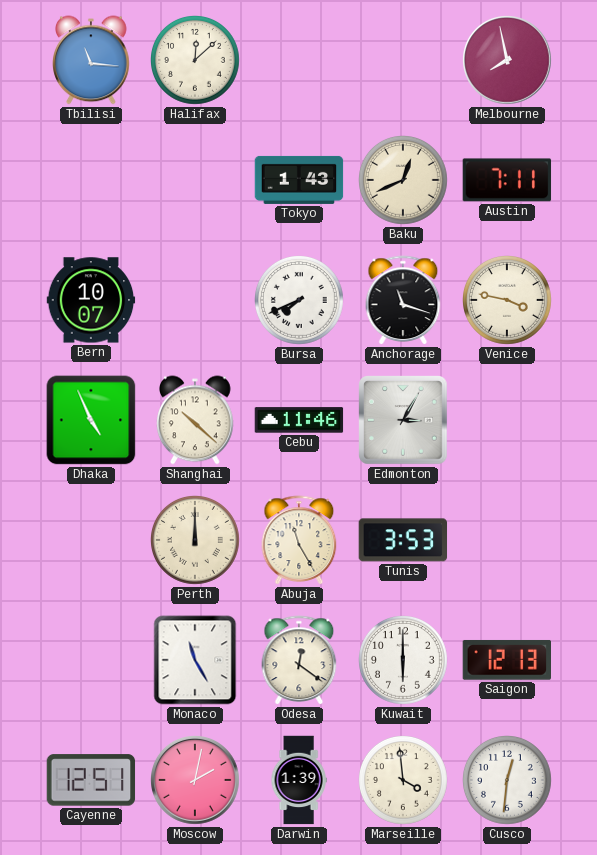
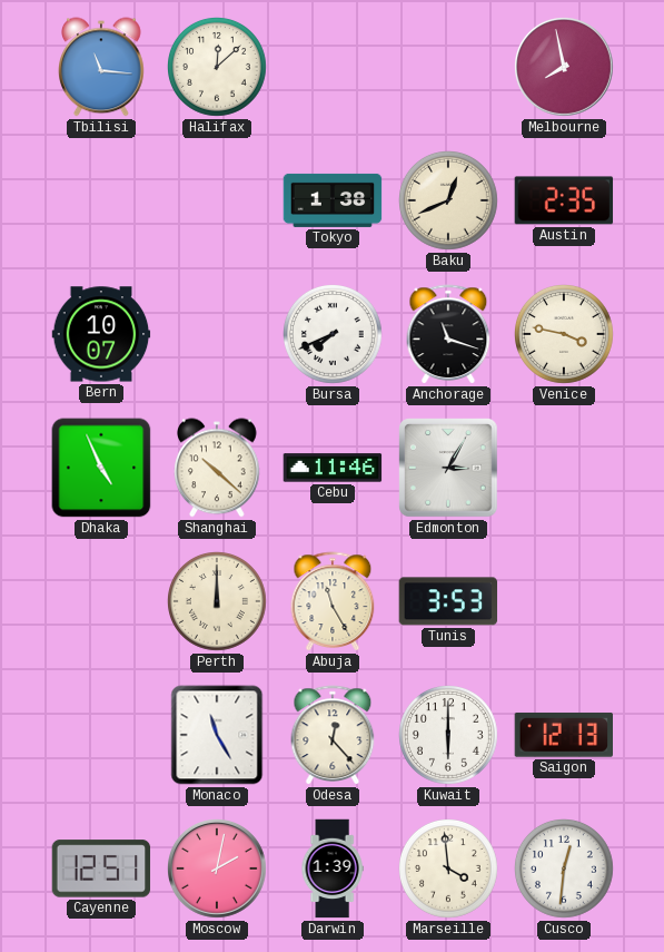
Tokyo: 1:43 -> 1:38 (333, 200)
Austin: 7:11 -> 2:35 (564, 200)
Odesa: 12:21 -> 12:23 (333, 735)
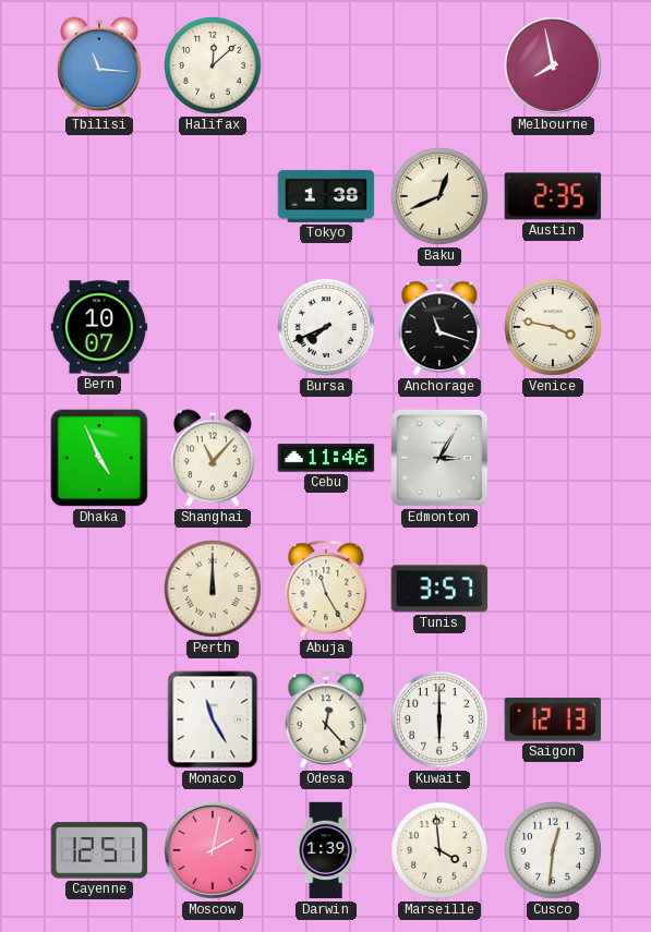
Shanghai: 10:22 -> 11:07 (214, 458)
Tunis: 3:53 -> 3:57 (439, 589)
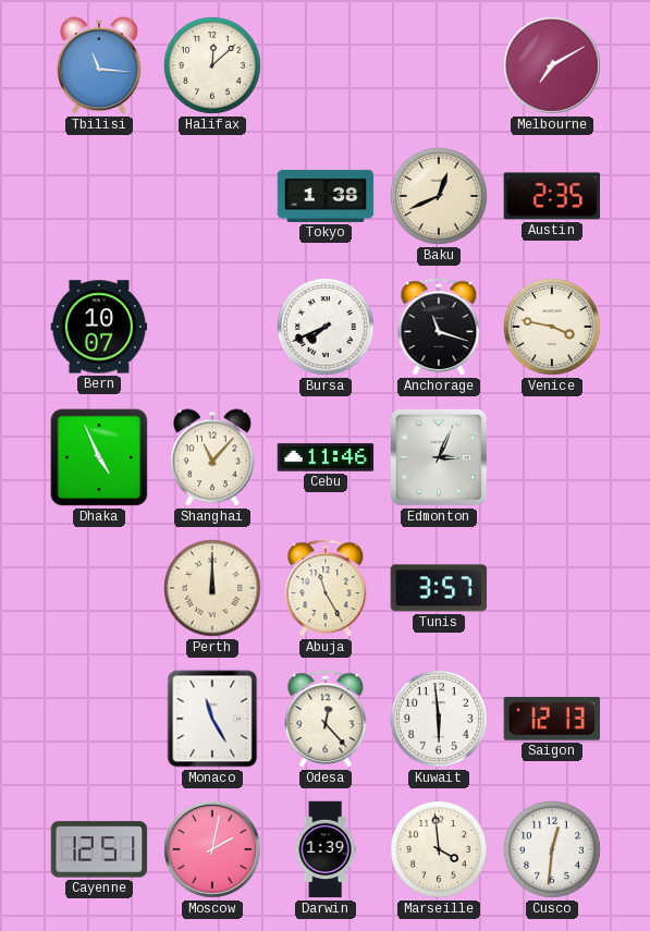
Melbourne: 7:58 -> 7:10 (553, 66)
Edmonton: 3:05 -> 3:04 (439, 457)
Kuwait: 6:00 -> 5:59 (440, 720)
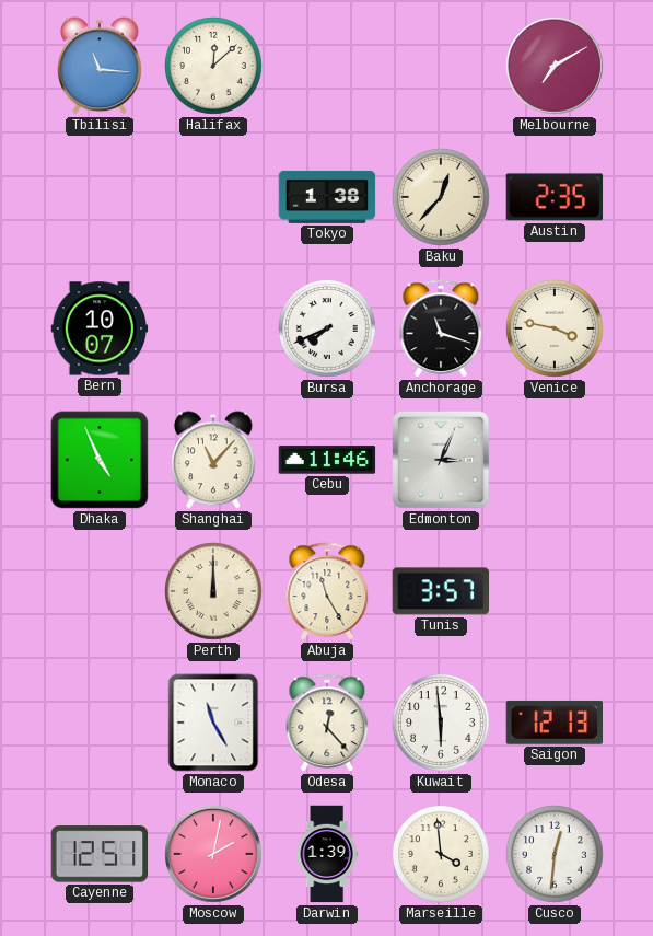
Baku: 12:41 -> 12:37 (442, 198)
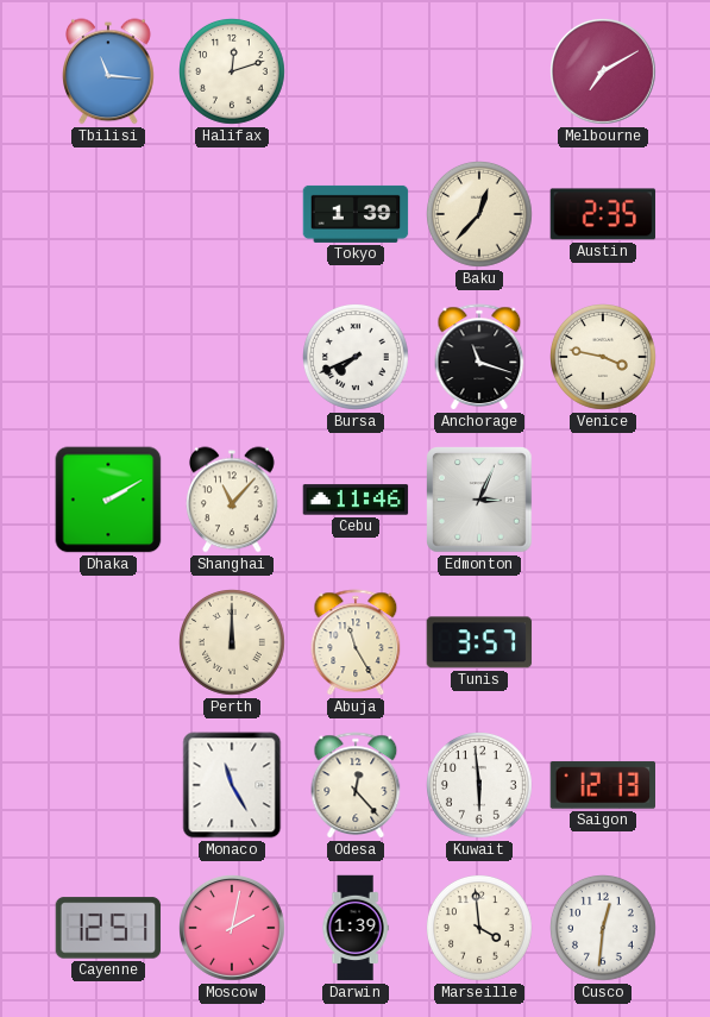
Halifax: 12:08 -> 12:12 (233, 73)
Tokyo: 1:38 -> 1:39 (356, 214)
Bern: 10:07 -> none (100, 328)
Dhaka: 4:56 -> 2:10 (108, 500)
